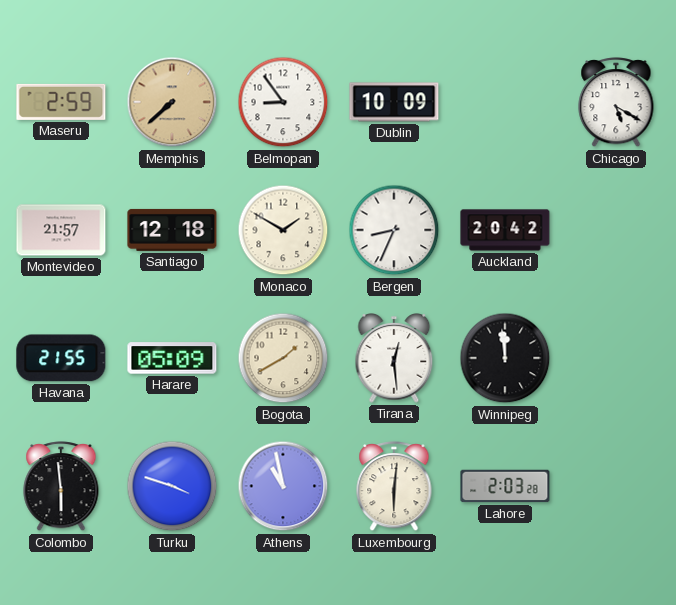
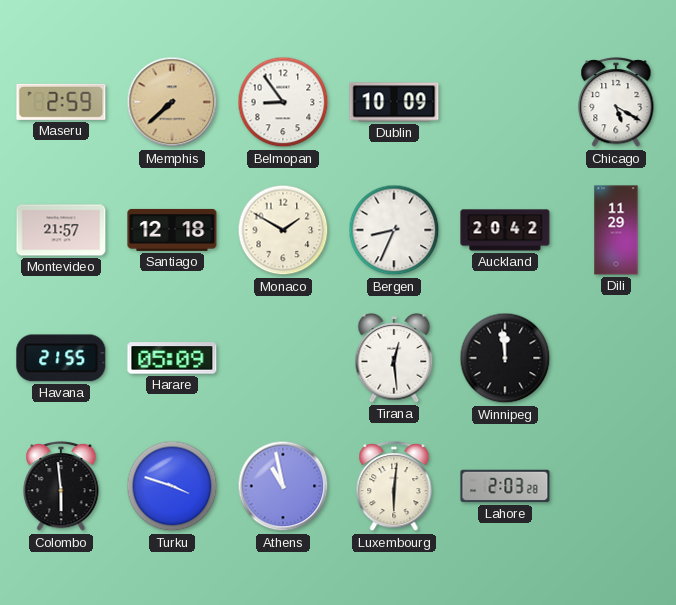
Dili: none -> 11:29 (616, 230)
Bogota: 1:40 -> none (283, 358)
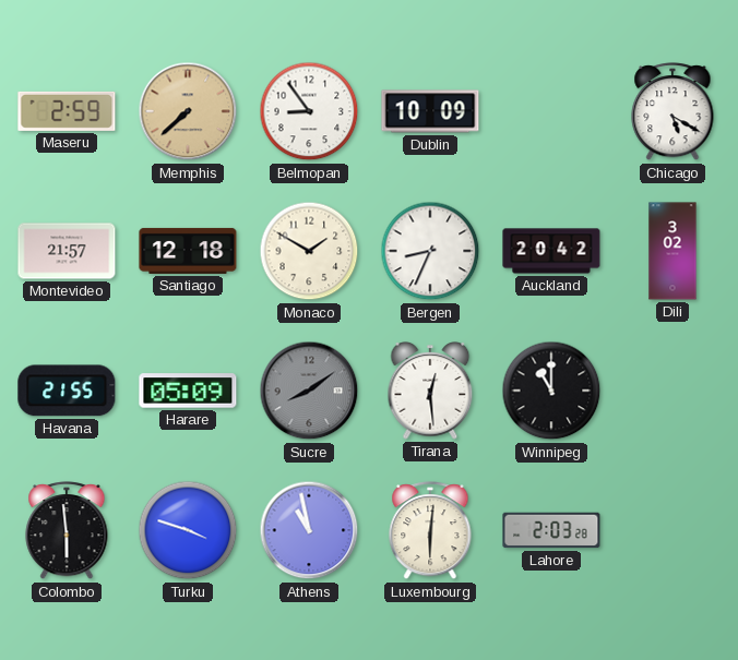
Dili: 11:29 -> 3:02 (672, 251)
Sucre: none -> 8:09 (309, 391)
Winnipeg: 11:59 -> 11:00 (551, 391)
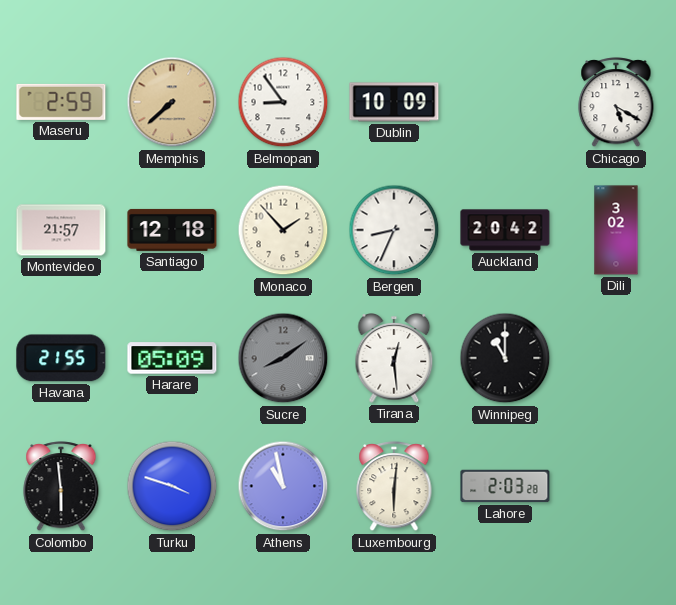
Monaco: 1:50 -> 1:53 (283, 230)
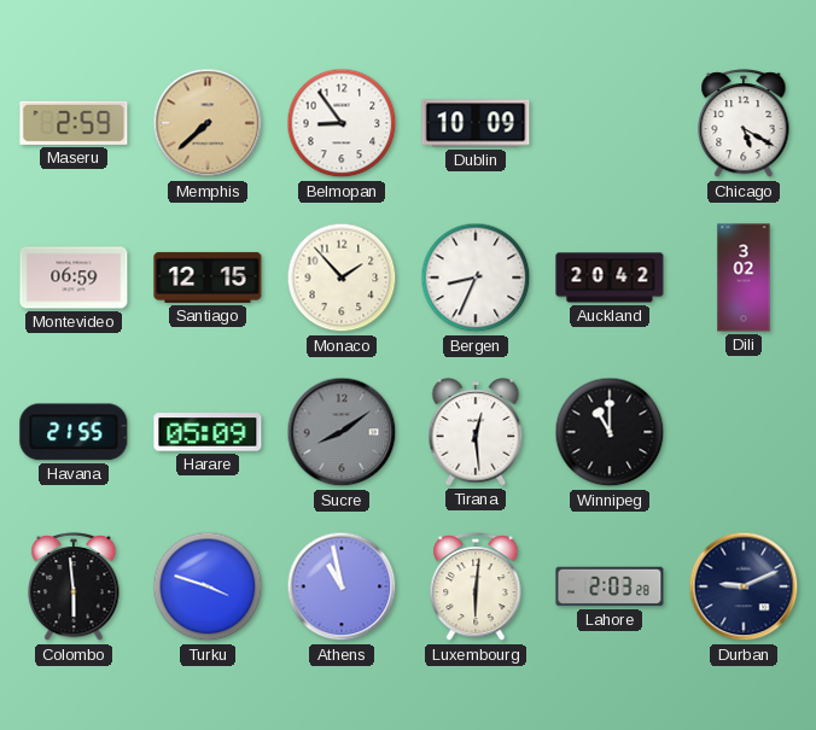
Montevideo: 21:57 -> 06:59 (74, 278)
Santiago: 12:18 -> 12:15 (208, 278)
Durban: none -> 9:11 (744, 586)
